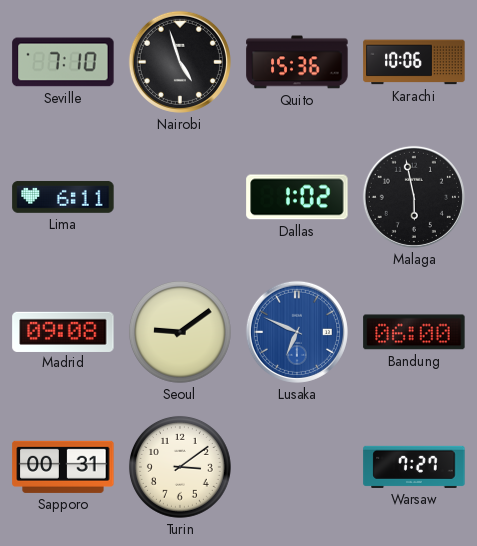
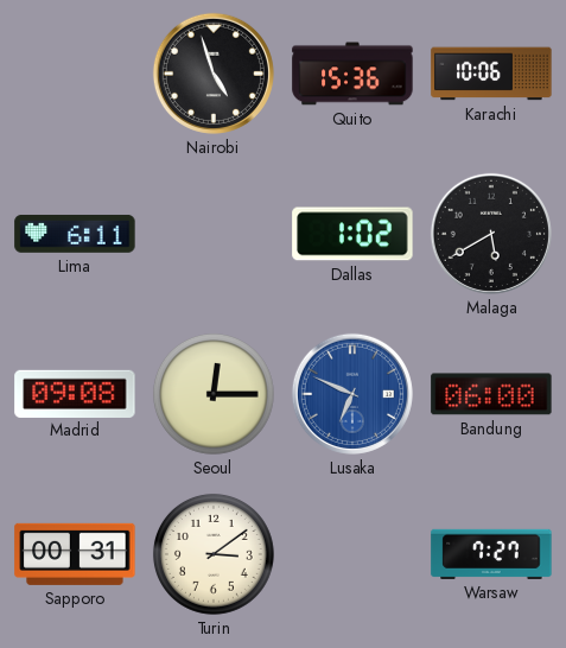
Seville: 7:10 -> none (63, 62)
Malaga: 5:58 -> 5:40 (491, 234)
Seoul: 9:09 -> 12:15 (214, 394)
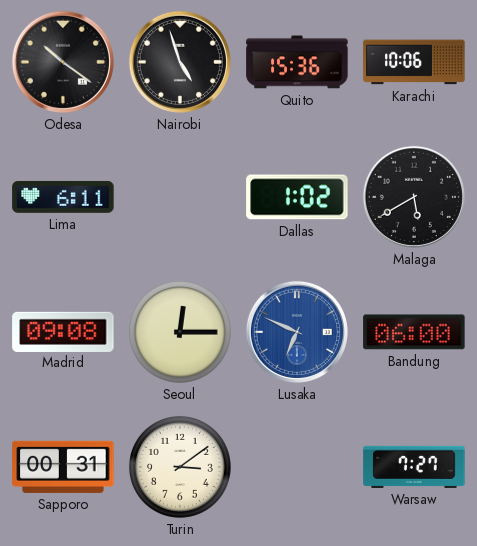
Odesa: none -> 10:21 (63, 62)
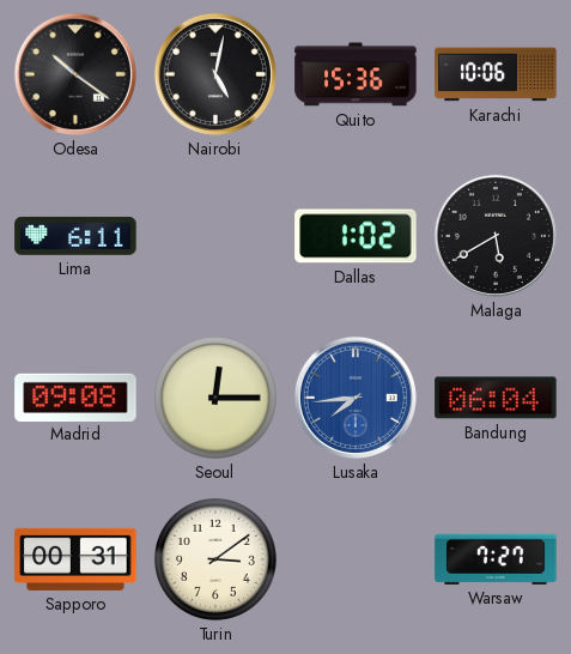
Nairobi: 4:57 -> 5:02 (215, 74)
Lusaka: 6:49 -> 7:44 (356, 398)
Bandung: 06:00 -> 06:04 (496, 398)
